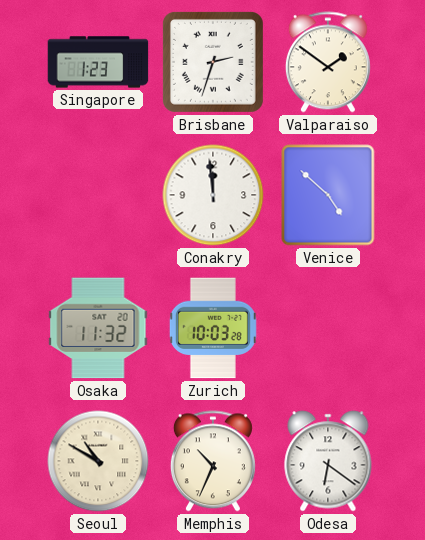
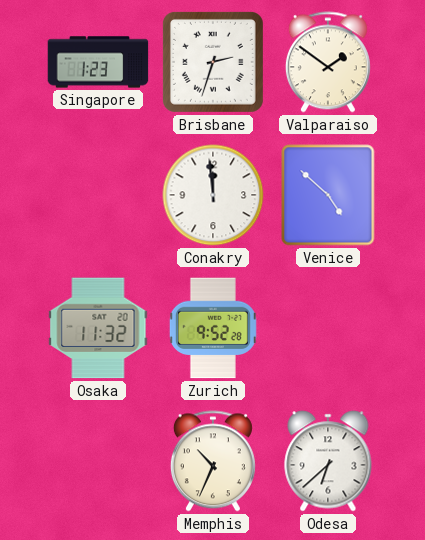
Zurich: 10:03 -> 9:52 (213, 328)
Seoul: 10:50 -> none (98, 461)
Odesa: 6:21 -> 6:38 (328, 461)
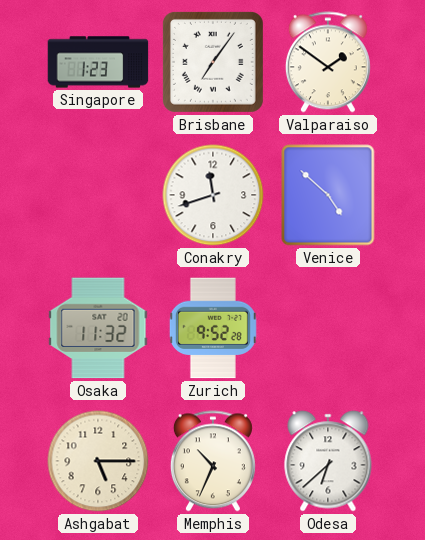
Brisbane: 2:33 -> 7:06 (213, 62)
Conakry: 11:59 -> 11:42 (213, 195)
Ashgabat: none -> 5:15 (98, 461)
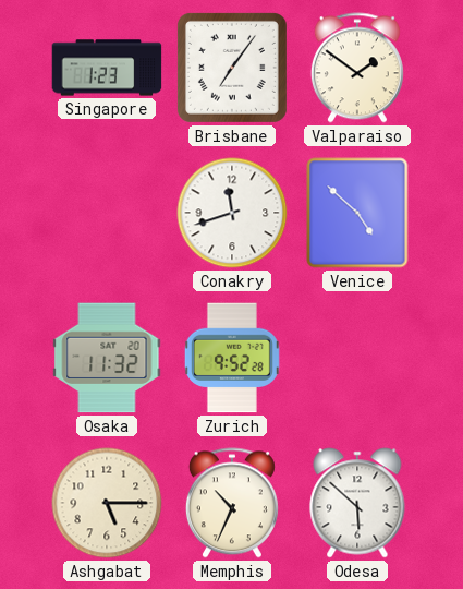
Odesa: 6:38 -> 5:52 (357, 503)
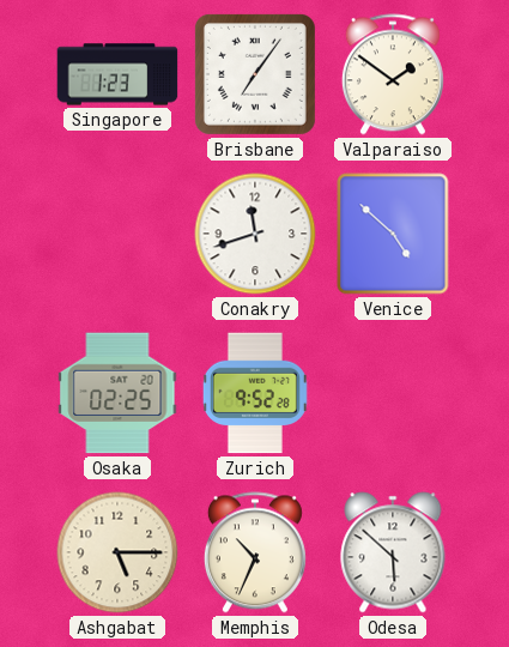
Osaka: 11:32 -> 02:25 (117, 393)
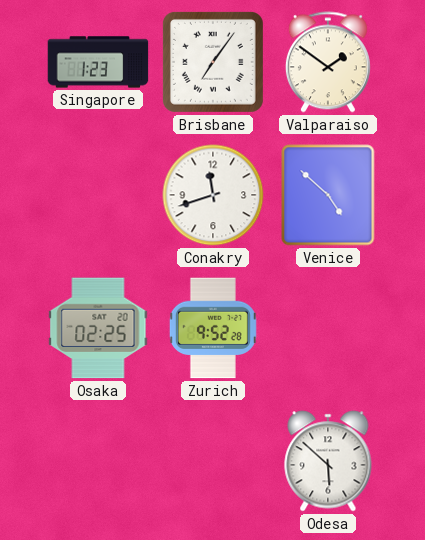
Ashgabat: 5:15 -> none (117, 552)
Memphis: 10:34 -> none (255, 552)
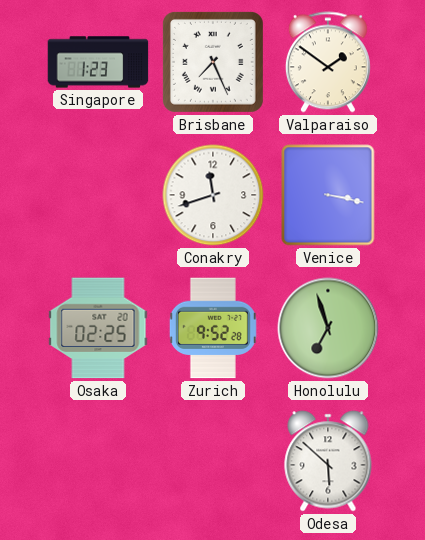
Brisbane: 7:06 -> 7:26 (213, 62)
Venice: 4:52 -> 3:17 (328, 195)
Honolulu: none -> 6:57 (328, 328)
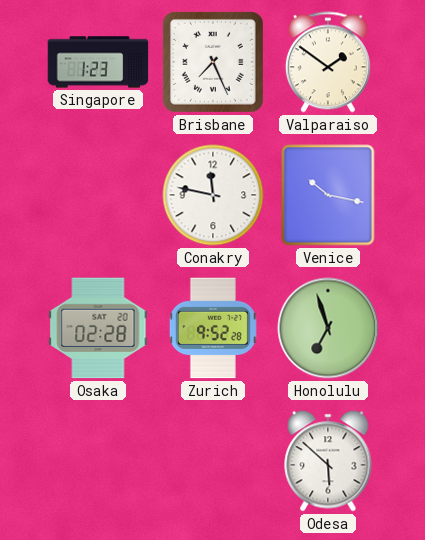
Conakry: 11:42 -> 11:47 (213, 195)
Venice: 3:17 -> 10:17 (328, 195)
Osaka: 02:25 -> 02:28 (98, 328)
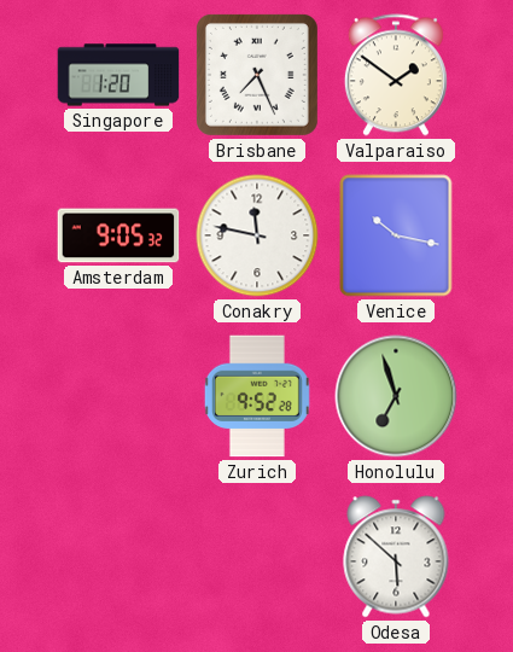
Singapore: 1:23 -> 1:20 (118, 75)
Amsterdam: none -> 9:05 (118, 235)
Osaka: 02:28 -> none (98, 328)
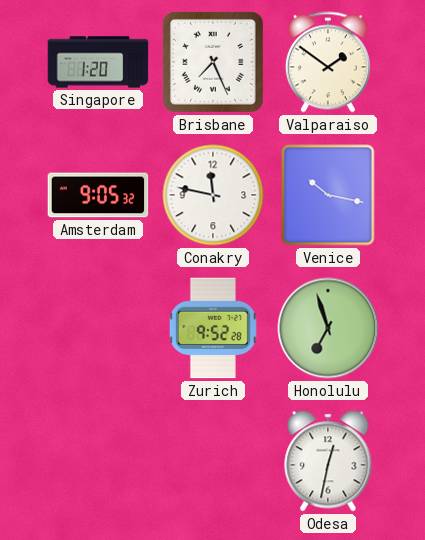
Odesa: 5:52 -> 12:32 (328, 461)
